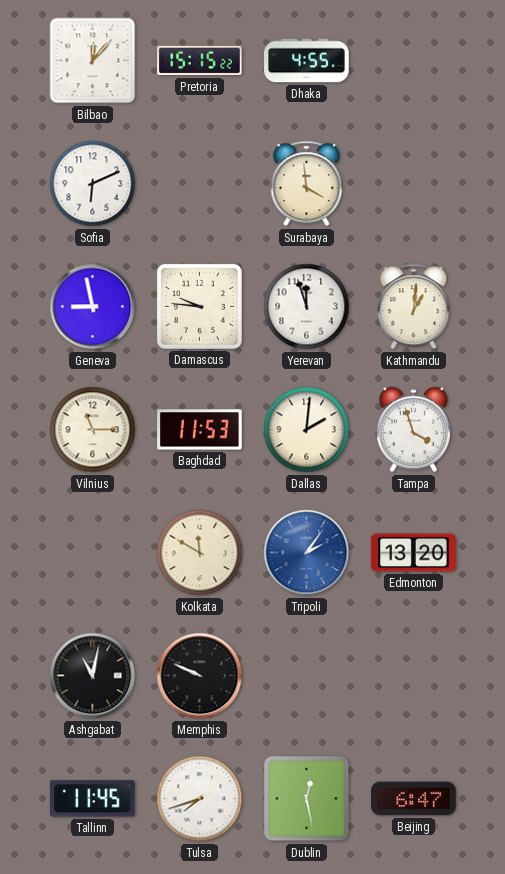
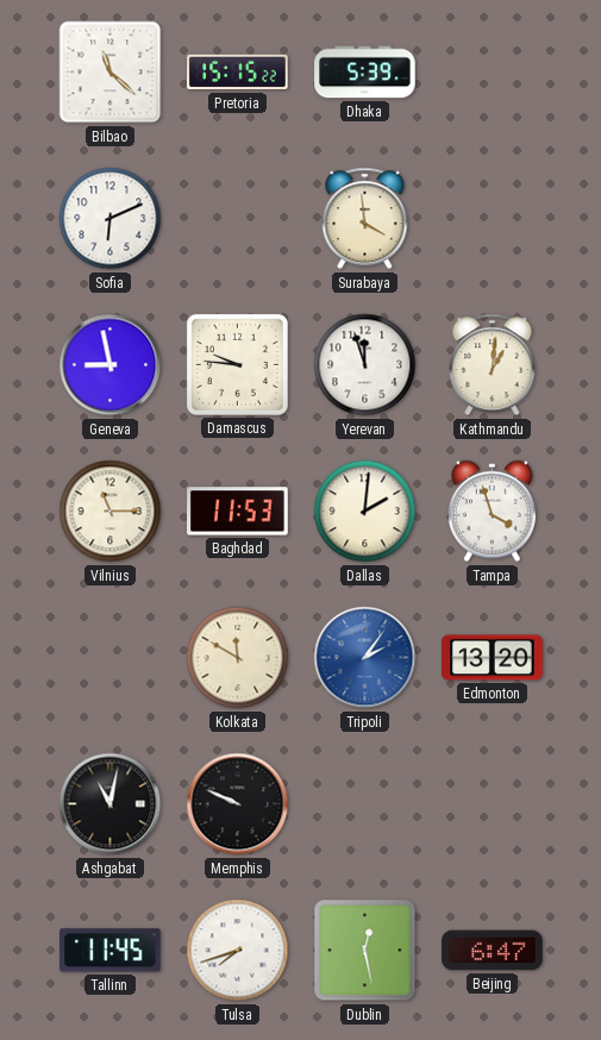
Bilbao: 12:07 -> 11:22 (111, 73)
Dhaka: 4:55 -> 5:39 (365, 73)
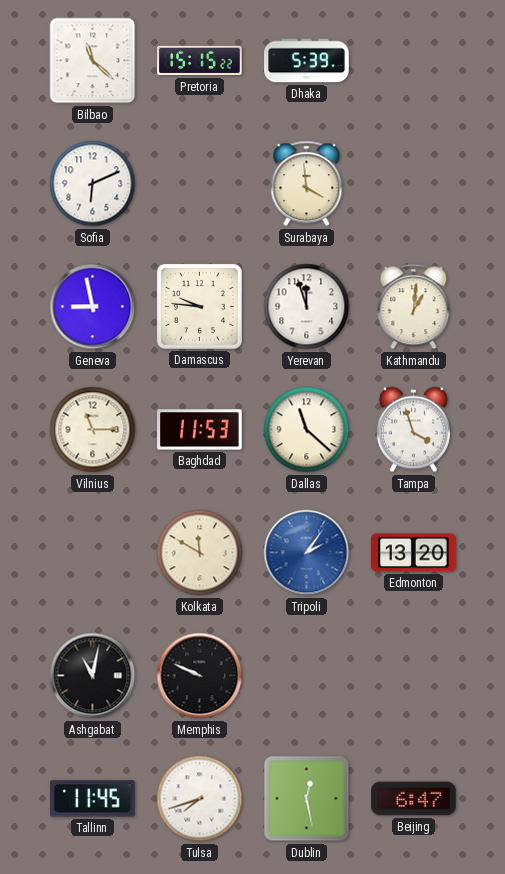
Dallas: 2:01 -> 11:22 (307, 430)
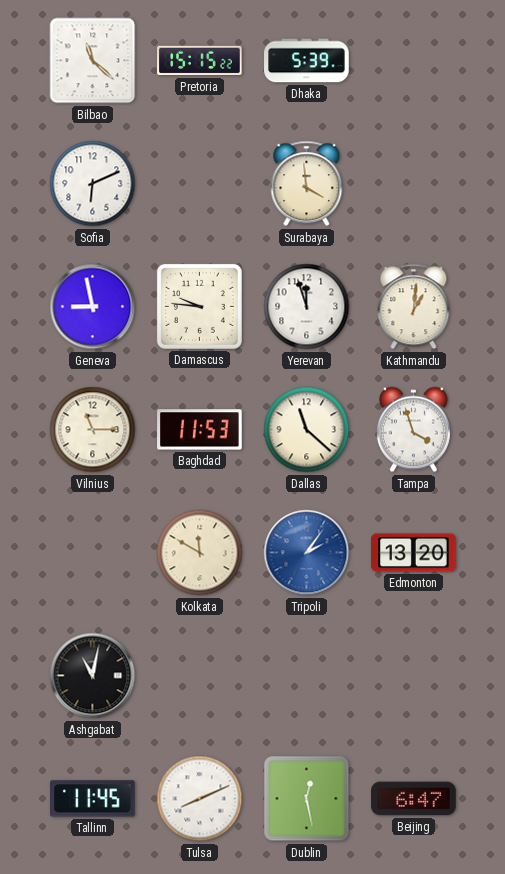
Memphis: 9:49 -> none (200, 676)
Tulsa: 7:42 -> 8:11 (200, 799)
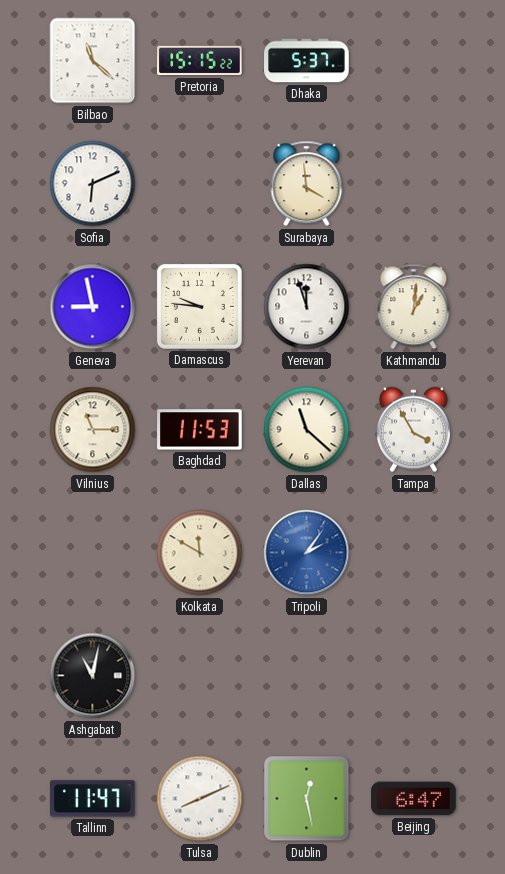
Dhaka: 5:39 -> 5:37 (307, 61)
Tampa: 3:57 -> 3:55 (413, 430)
Edmonton: 13:20 -> none (414, 553)
Tallinn: 11:45 -> 11:47 (93, 799)
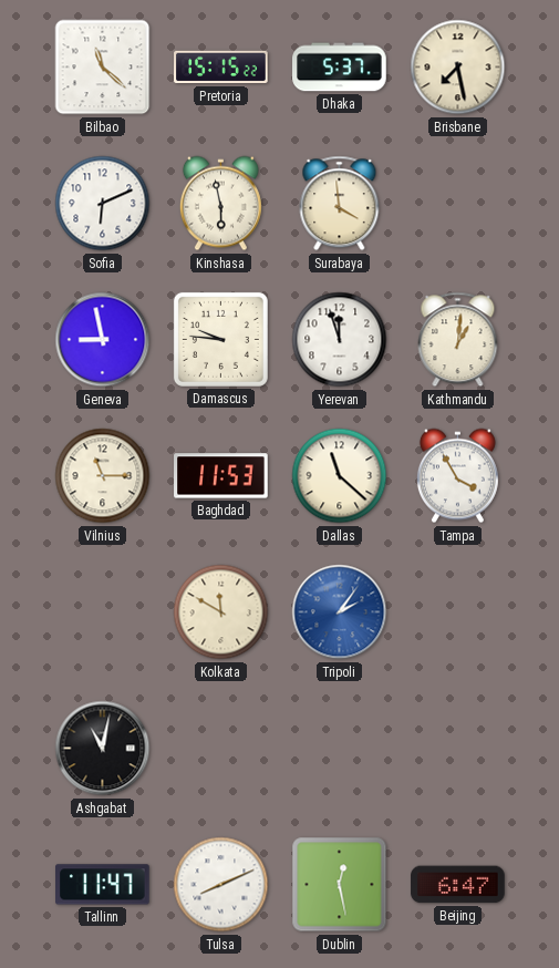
Brisbane: none -> 7:28 (458, 68)
Kinshasa: none -> 5:58 (220, 204)
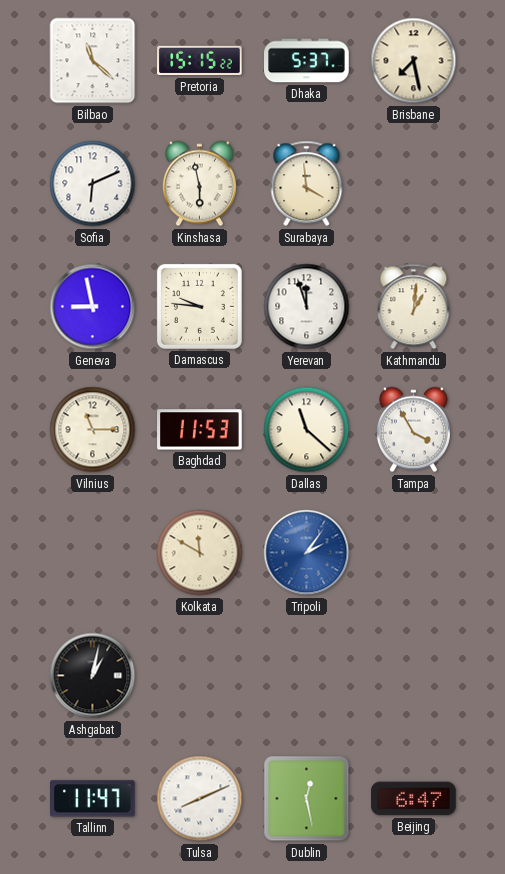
Ashgabat: 11:02 -> 1:02 (93, 676)
